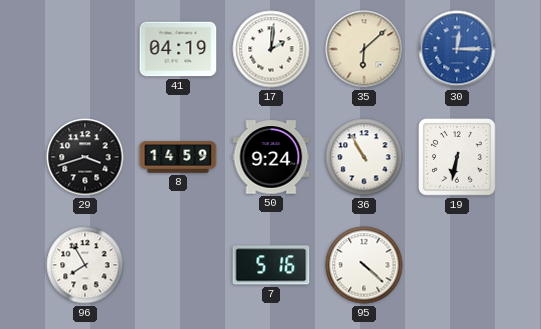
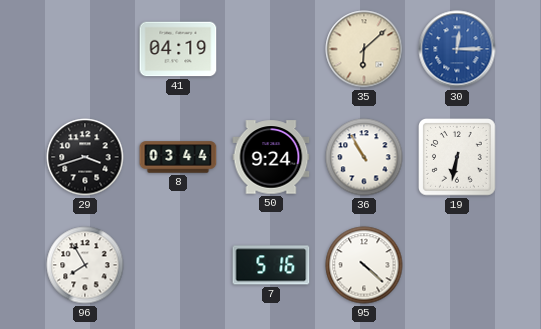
17: 2:01 -> none (271, 49)
8: 14:59 -> 03:44 (178, 157)
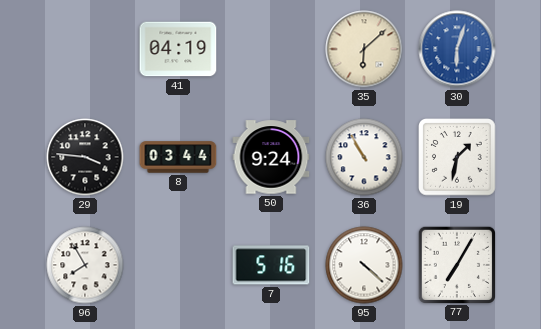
30: 12:15 -> 6:03 (457, 49)
29: 3:42 -> 3:46 (85, 157)
19: 6:32 -> 1:32 (458, 158)
77: none -> 7:05 (456, 264)
